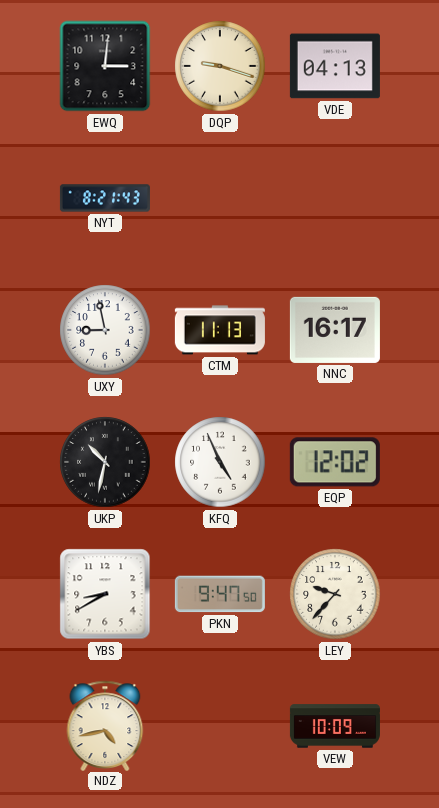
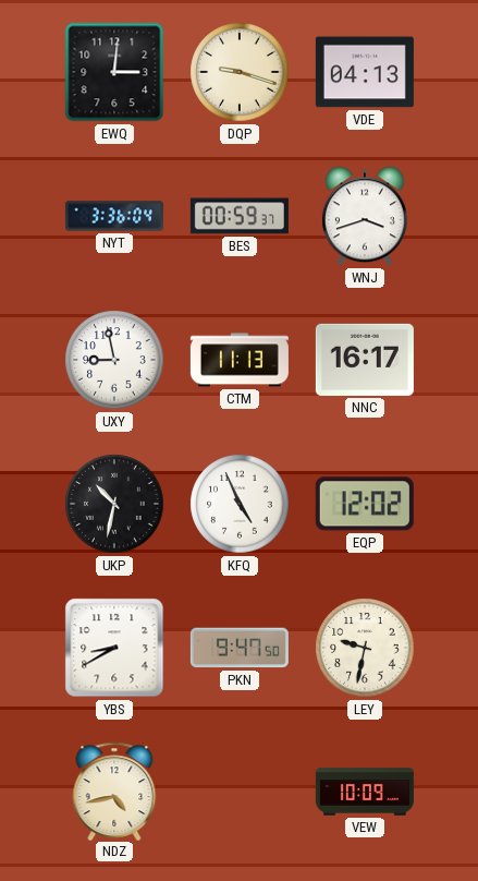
NYT: 8:21 -> 3:36 (114, 216)
BES: none -> 00:59 (240, 216)
WNJ: none -> 3:42 (365, 216)
LEY: 9:37 -> 9:32 (365, 648)
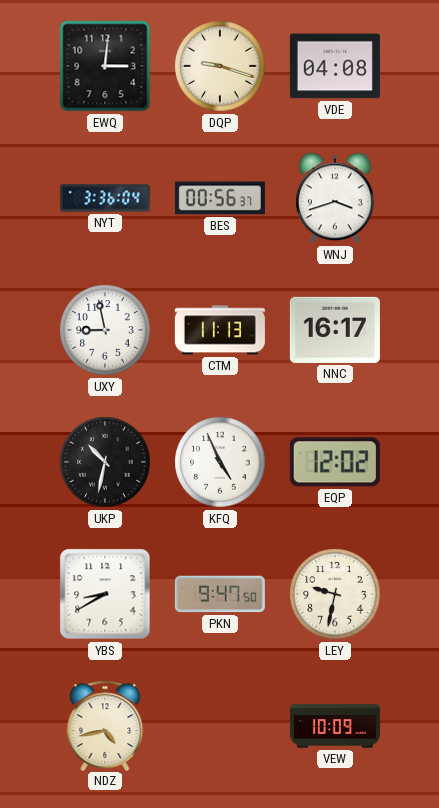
VDE: 04:13 -> 04:08 (335, 66)
BES: 00:59 -> 00:56 (220, 198)
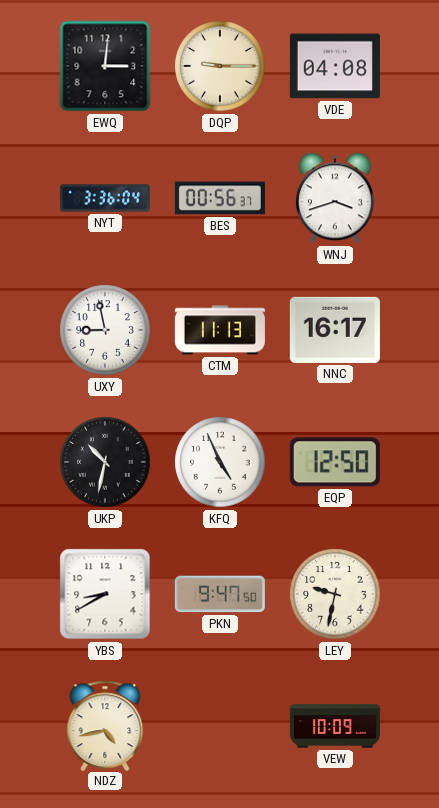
DQP: 9:18 -> 9:15 (220, 66)
EQP: 12:02 -> 12:50 (335, 462)
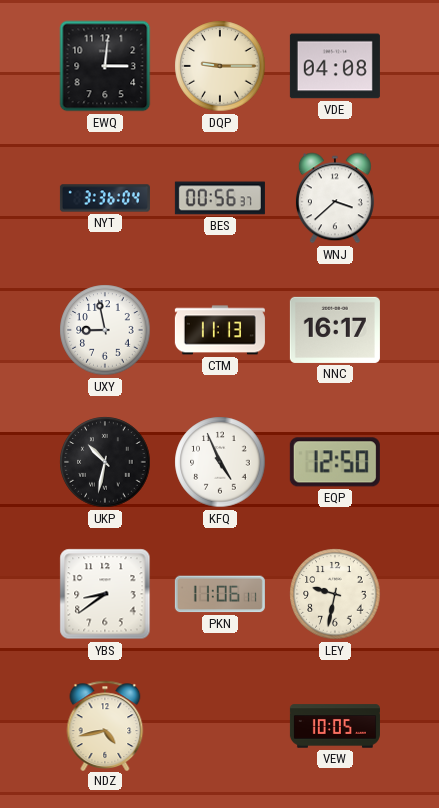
WNJ: 3:42 -> 3:38 (335, 198)
YBS: 8:40 -> 8:39 (105, 594)
PKN: 9:47 -> 11:06 (220, 594)
VEW: 10:09 -> 10:05 (335, 726)
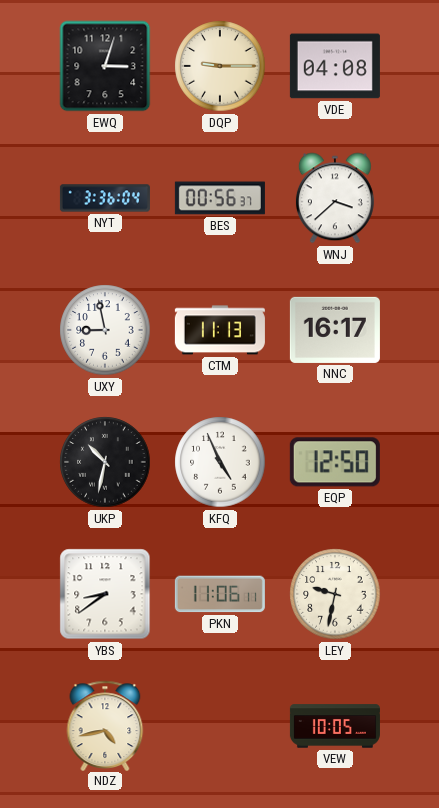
EWQ: 3:01 -> 3:03 (105, 66)
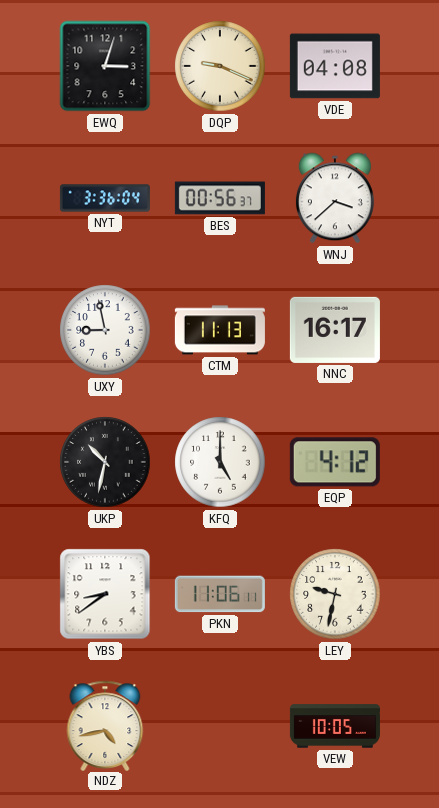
DQP: 9:15 -> 9:19 (220, 66)
KFQ: 4:56 -> 5:00 (220, 462)
EQP: 12:50 -> 4:12 (335, 462)
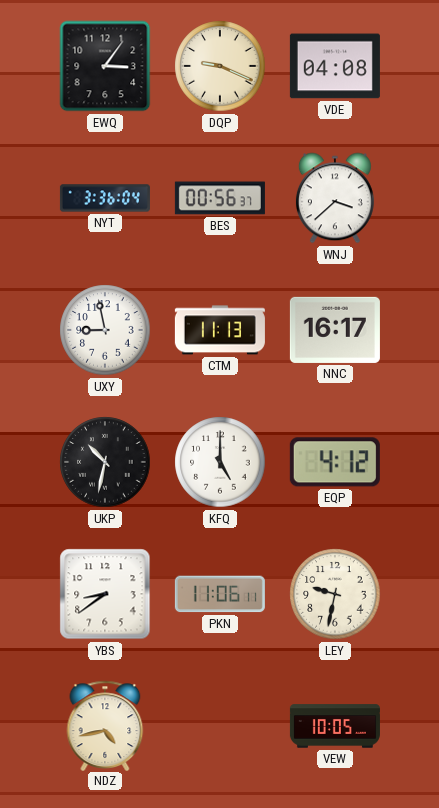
EWQ: 3:03 -> 3:06 (105, 66)
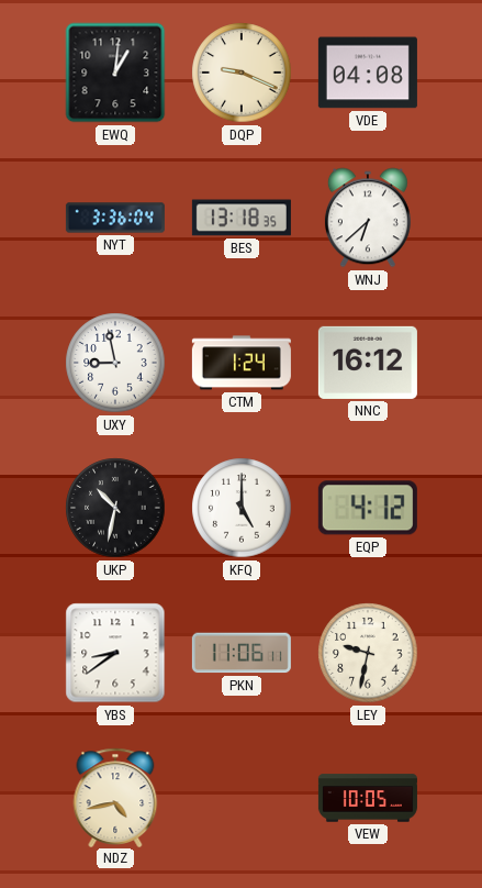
EWQ: 3:06 -> 1:01 (115, 73)
BES: 00:56 -> 13:18 (242, 218)
WNJ: 3:38 -> 6:38 (368, 218)
CTM: 11:13 -> 1:24 (242, 363)
NNC: 16:17 -> 16:12 (368, 363)
